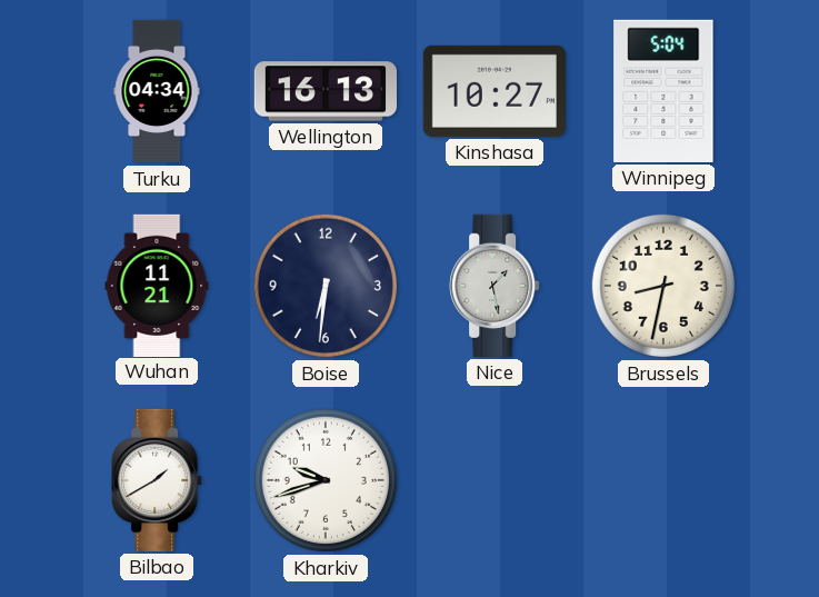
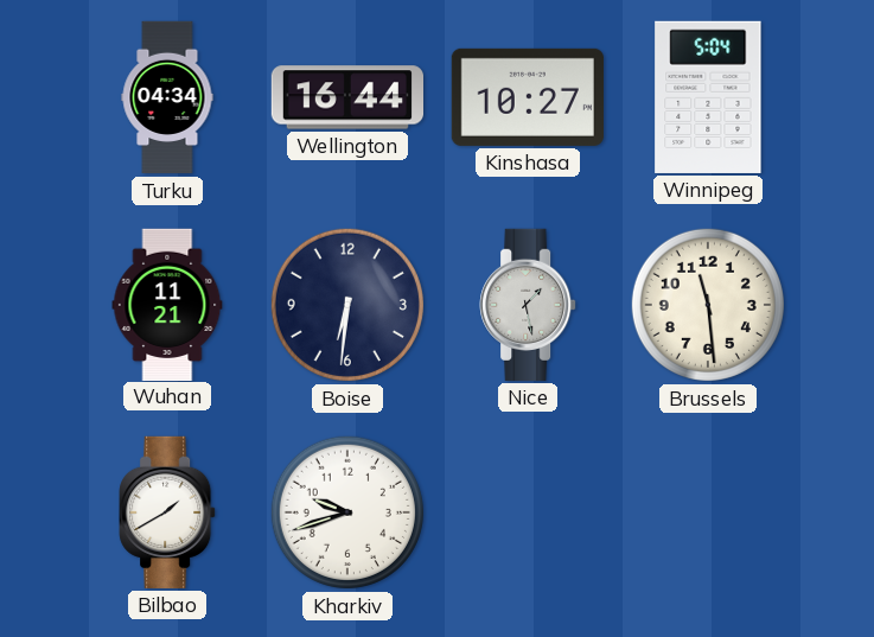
Wellington: 16:13 -> 16:44 (346, 97)
Brussels: 8:32 -> 11:29 (708, 305)
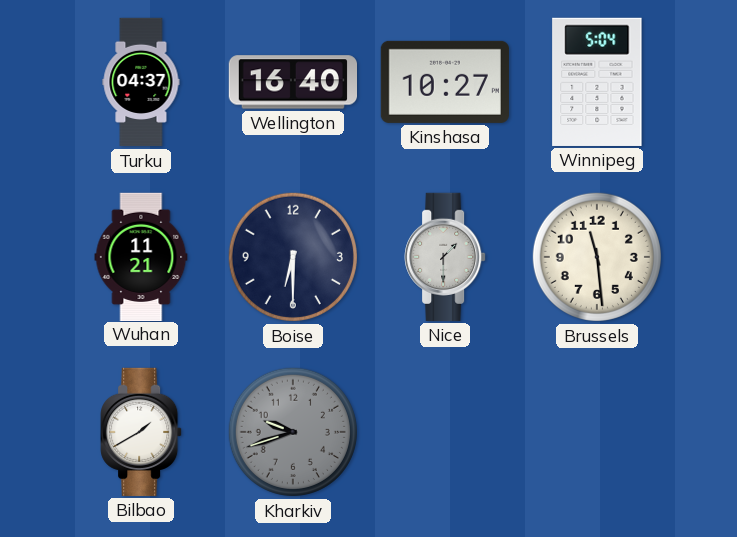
Turku: 04:34 -> 04:37 (141, 82)
Wellington: 16:44 -> 16:40 (292, 82)
Boise: 6:31 -> 6:30 (293, 257)
Nice: 1:28 -> 1:30 (445, 257)
Kharkiv dial: white -> grey (293, 432)
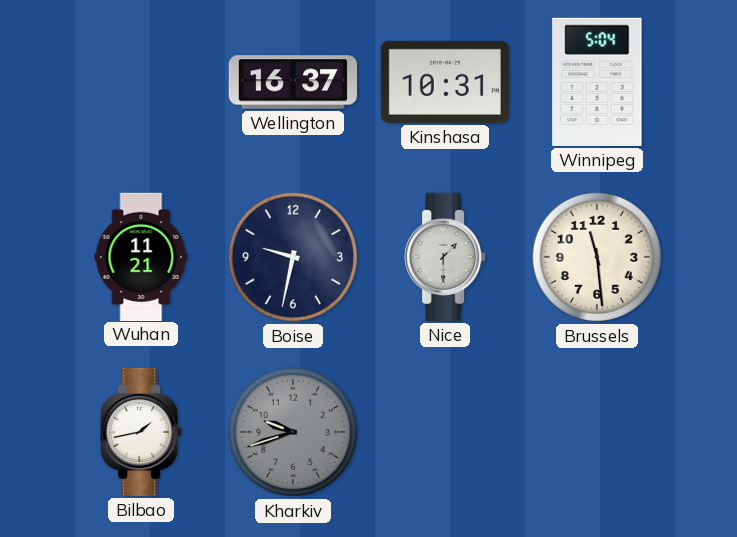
Turku: 04:37 -> none (141, 82)
Wellington: 16:40 -> 16:37 (292, 82)
Kinshasa: 10:27 -> 10:31 (445, 82)
Boise: 6:30 -> 9:32 (293, 257)
Bilbao: 1:40 -> 1:43 (141, 432)
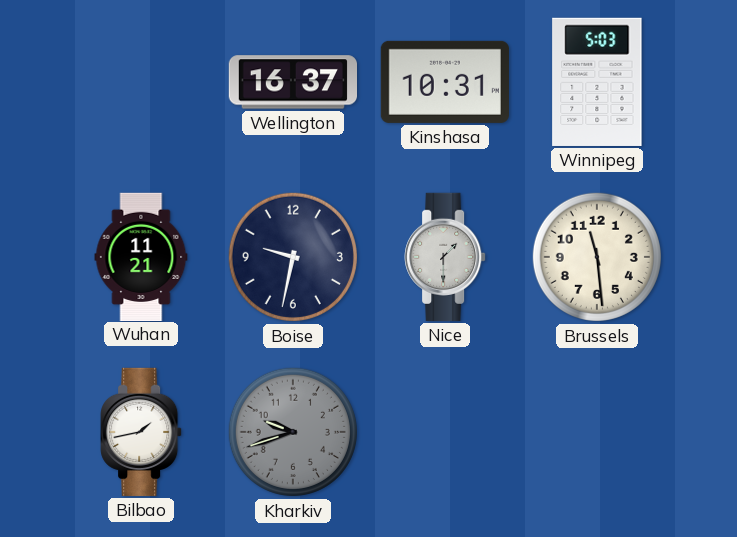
Winnipeg: 5:04 -> 5:03 (597, 82)
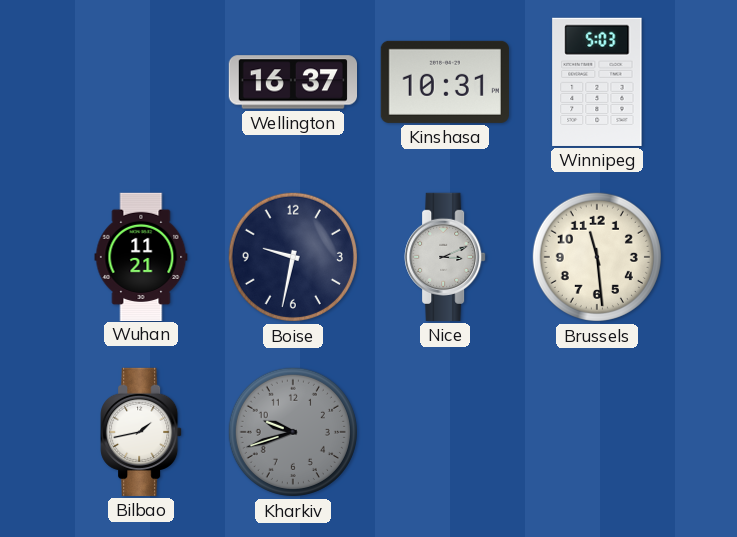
Nice: 1:30 -> 3:11 (445, 257)
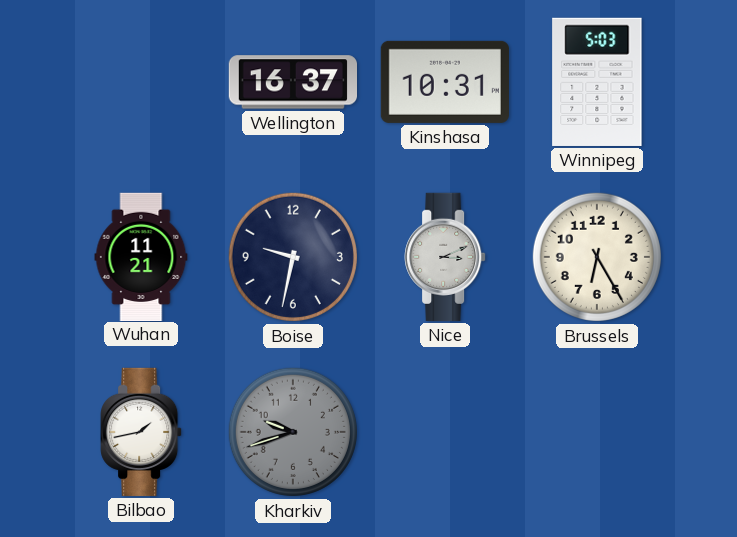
Brussels: 11:29 -> 6:25 (597, 257)
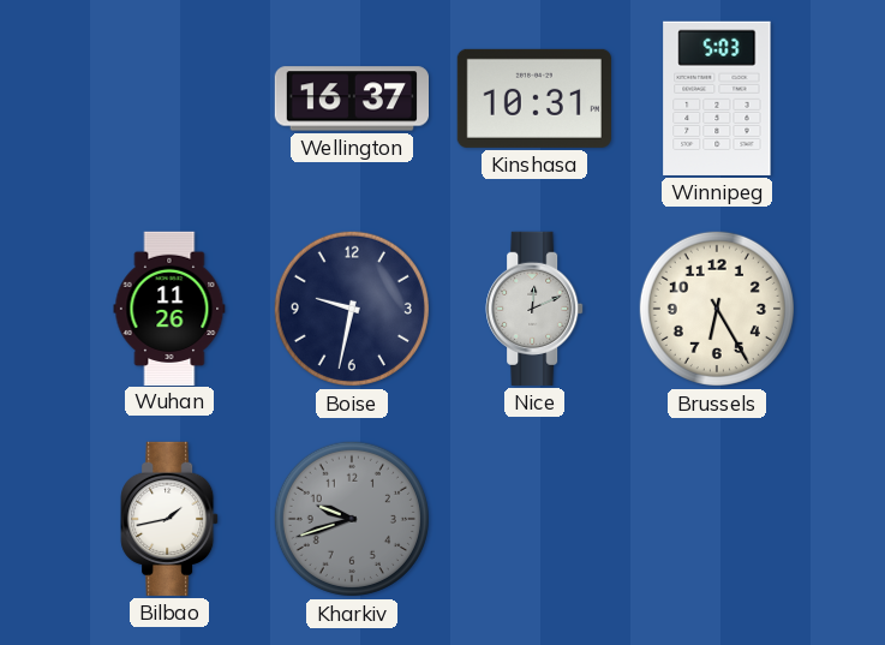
Wuhan: 11:21 -> 11:26 (169, 307)
Nice: 3:11 -> 12:11 (534, 309)
